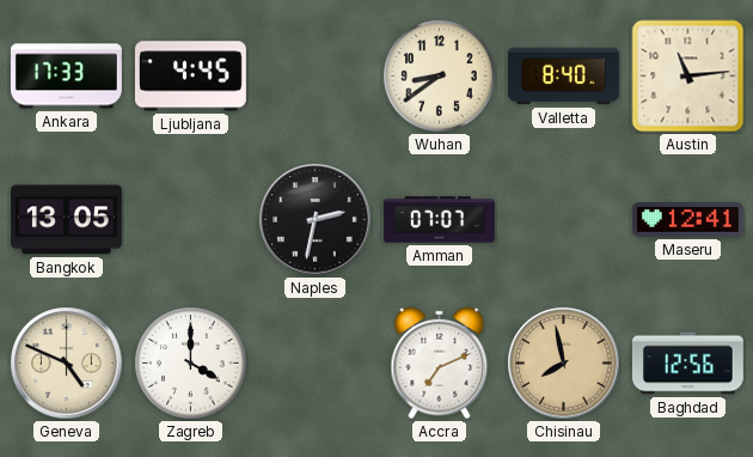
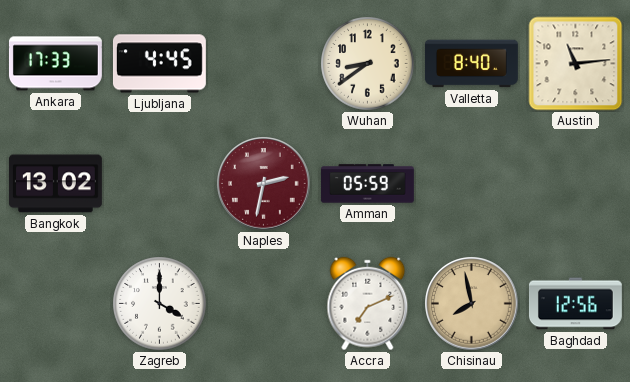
Bangkok: 13:05 -> 13:02 (55, 184)
Naples dial: black -> burgundy (264, 184)
Amman: 07:07 -> 05:59 (367, 184)
Maseru: 12:41 -> none (687, 220)
Geneva: 4:49 -> none (67, 364)
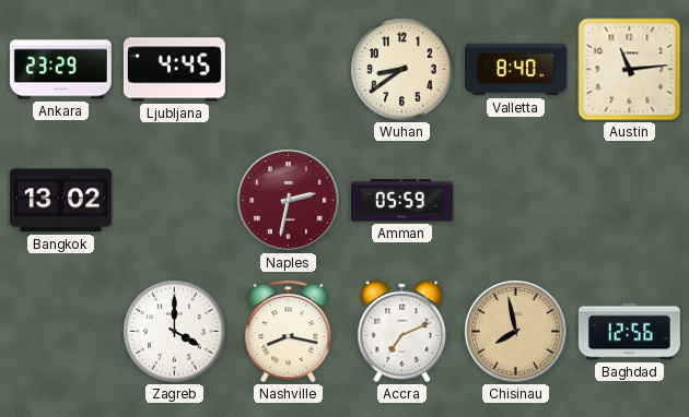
Ankara: 17:33 -> 23:29 (60, 70)
Nashville: none -> 8:17 (289, 331)
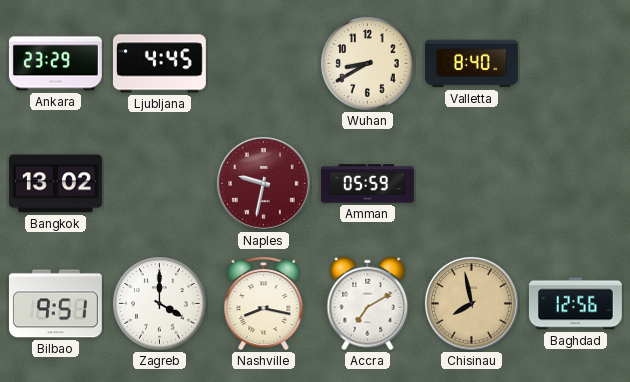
Wuhan: 8:39 -> 8:40 (368, 64)
Austin: 11:14 -> none (630, 70)
Naples: 2:32 -> 9:32 (264, 184)
Bilbao: none -> 9:51 (55, 304)
Accra: 7:11 -> 7:10 (368, 304)
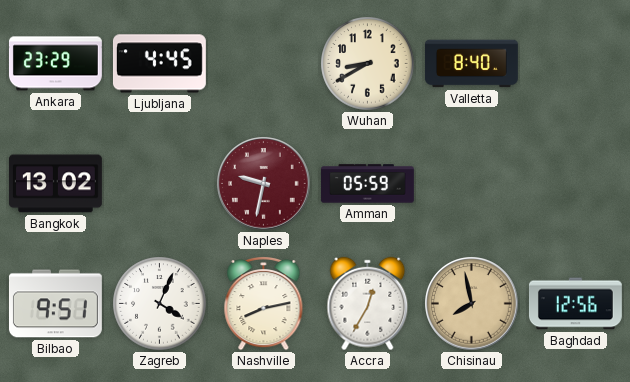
Zagreb: 4:00 -> 4:04 (160, 304)
Nashville: 8:17 -> 8:13 (264, 303)
Accra: 7:10 -> 12:35 (368, 304)
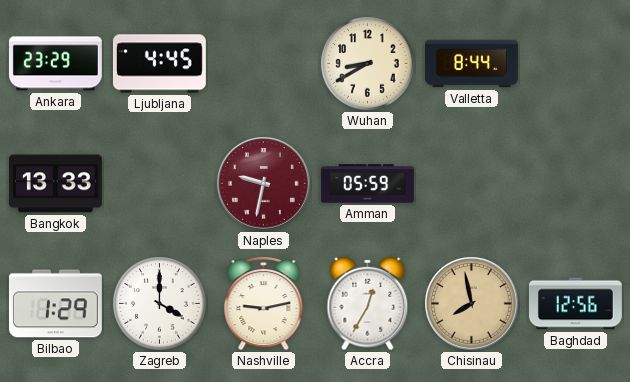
Valletta: 8:40 -> 8:44 (471, 64)
Bangkok: 13:02 -> 13:33 (55, 184)
Bilbao: 9:51 -> 1:29 (55, 304)
Zagreb: 4:04 -> 4:00 (160, 304)
Nashville: 8:13 -> 9:13 (264, 303)
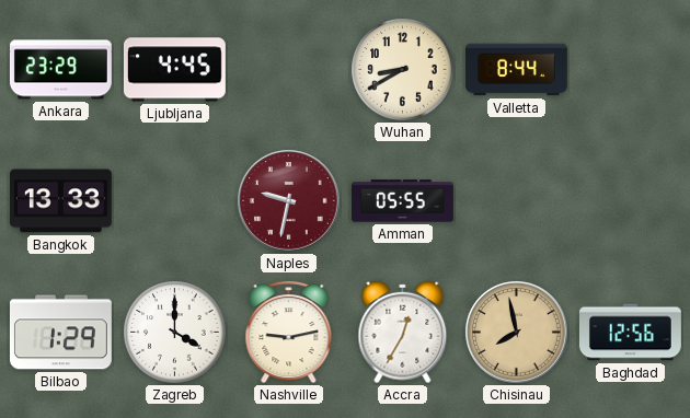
Amman: 05:59 -> 05:55 (402, 201)
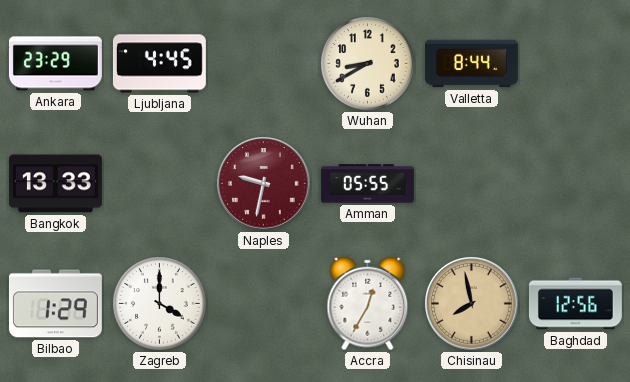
Nashville: 9:13 -> none (289, 332)
